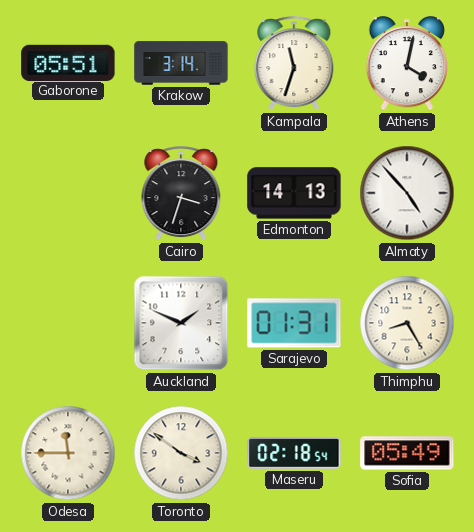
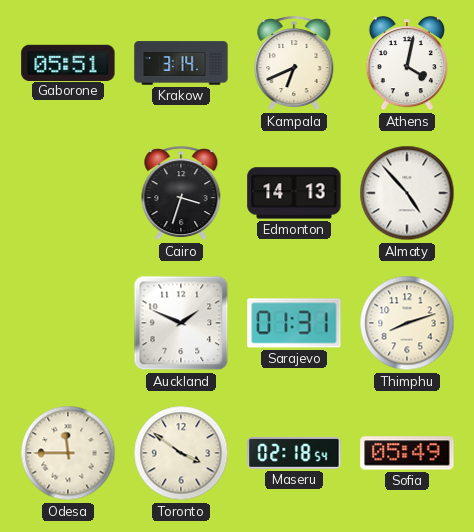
Kampala: 11:33 -> 6:41 (294, 64)
Thimphu: 8:25 -> 8:12 (407, 323)
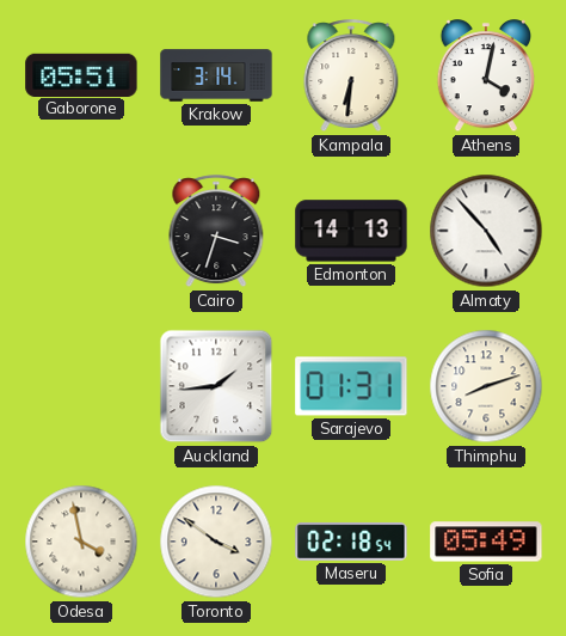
Kampala: 6:41 -> 6:31 (351, 77)
Auckland: 1:49 -> 1:44 (216, 386)
Odesa: 11:45 -> 3:58 (81, 542)
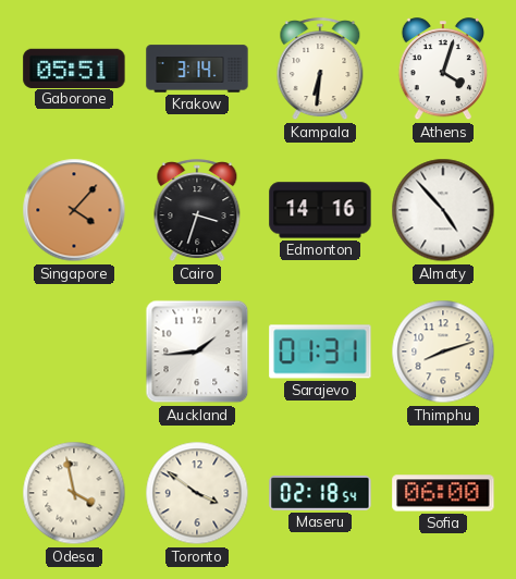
Athens: 4:02 -> 4:03 (442, 70)
Singapore: none -> 4:07 (74, 210)
Edmonton: 14:13 -> 14:16 (320, 210)
Sofia: 05:49 -> 06:00 (443, 493)
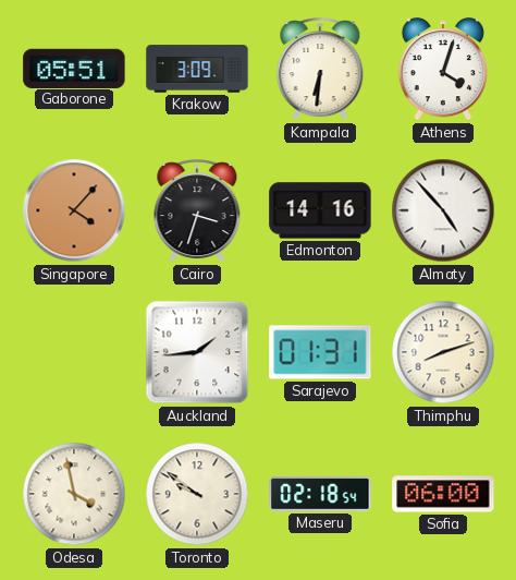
Krakow: 3:14 -> 3:09 (197, 69)
Toronto: 3:51 -> 9:51 (197, 494)
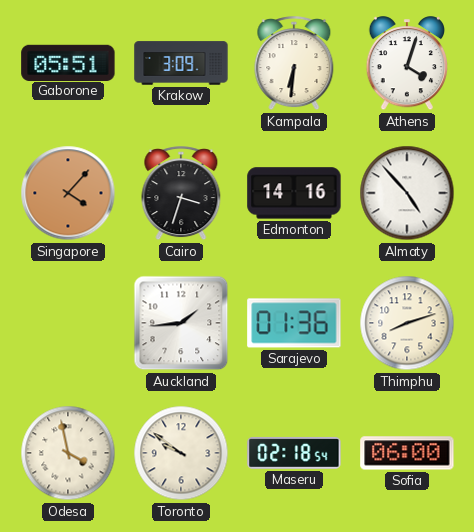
Sarajevo: 01:31 -> 01:36 (294, 323)
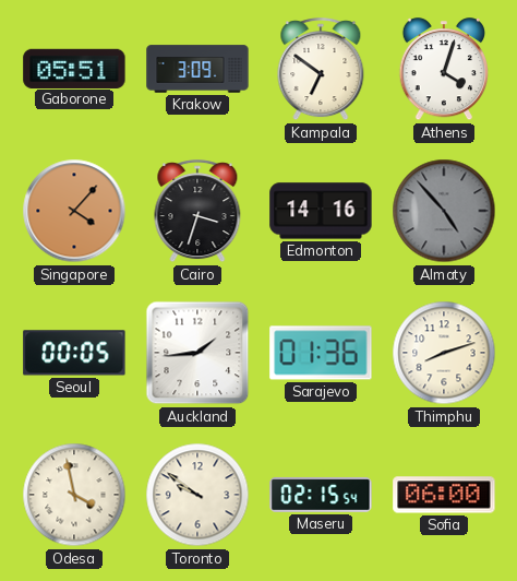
Kampala: 6:31 -> 6:51 (321, 70)
Almaty dial: white -> grey (444, 211)
Seoul: none -> 00:05 (74, 353)
Maseru: 02:18 -> 02:15 (321, 495)
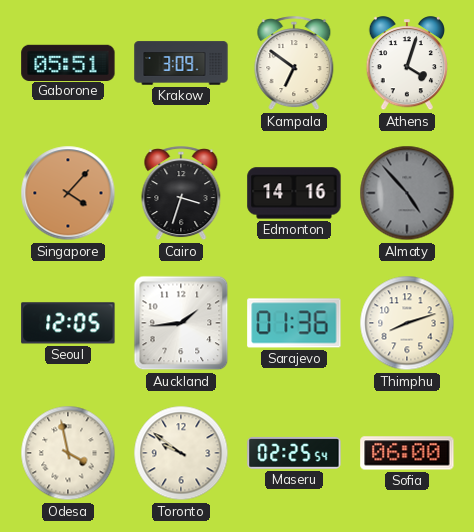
Seoul: 00:05 -> 12:05 (68, 323)
Maseru: 02:15 -> 02:25 (294, 453)
